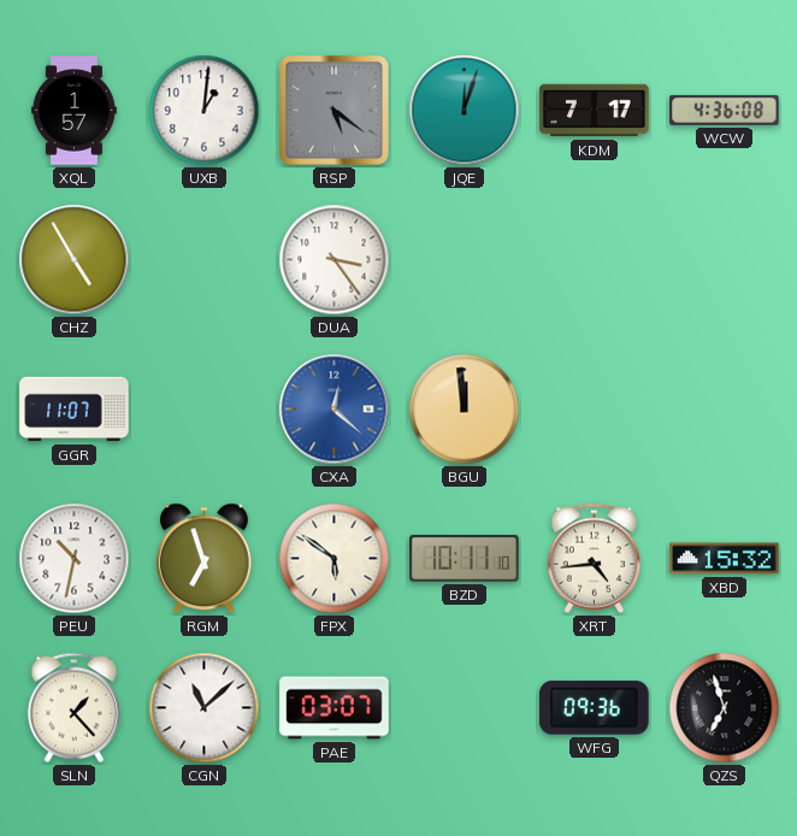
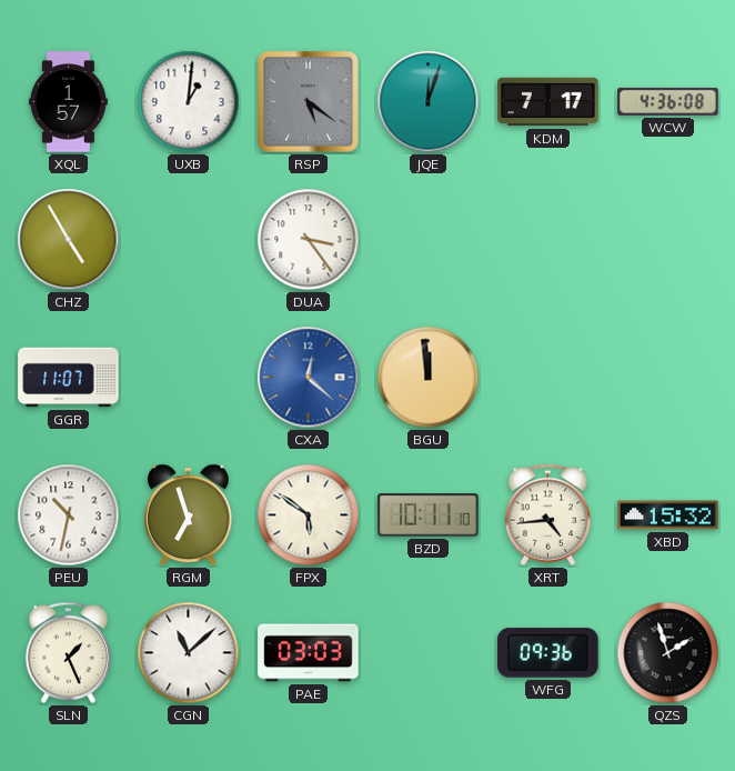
SLN: 1:23 -> 1:26 (69, 652)
PAE: 03:07 -> 03:03 (309, 653)
QZS: 6:57 -> 1:57 (668, 653)
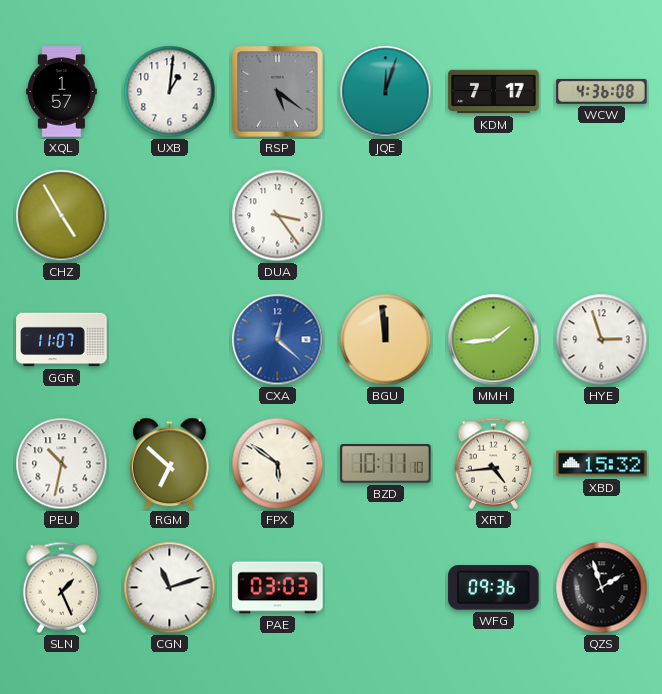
MMH: none -> 1:44 (494, 340)
HYE: none -> 2:57 (602, 340)
RGM: 6:57 -> 6:52 (170, 464)
CGN: 11:08 -> 11:12 (170, 588)
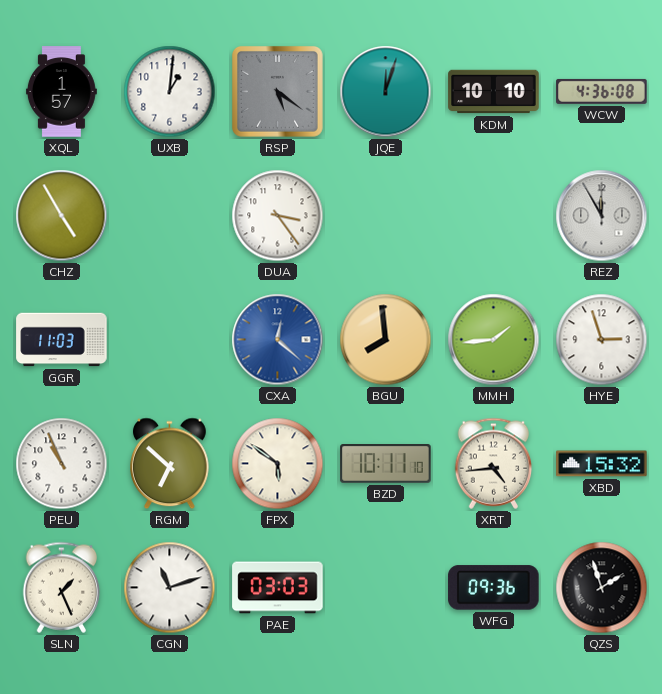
KDM: 7:17 -> 10:10 (494, 92)
REZ: none -> 11:55 (602, 216)
GGR: 11:07 -> 11:03 (62, 340)
BGU: 11:59 -> 7:59 (386, 340)
PEU: 10:32 -> 10:56 (62, 464)
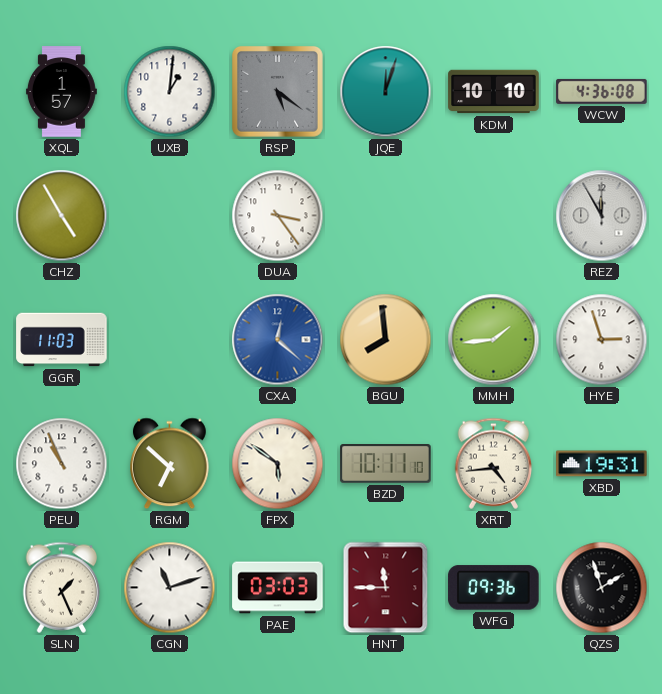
XBD: 15:32 -> 19:31 (602, 464)
HNT: none -> 11:45 (386, 588)
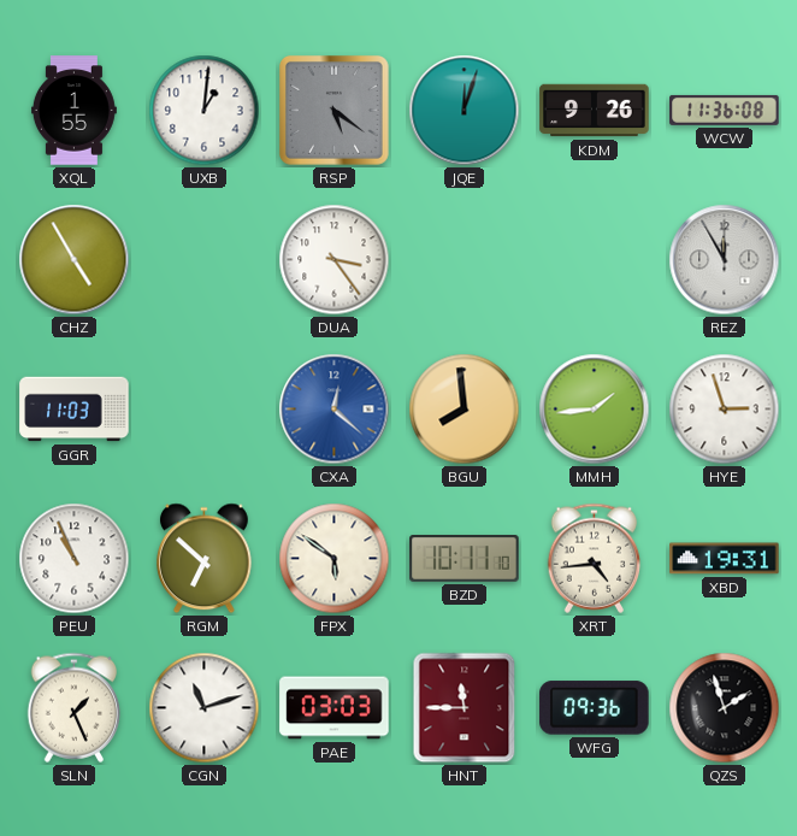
XQL: 1:57 -> 1:55 (73, 111)
KDM: 10:10 -> 9:26 (595, 111)
WCW: 4:36 -> 11:36 (725, 110)
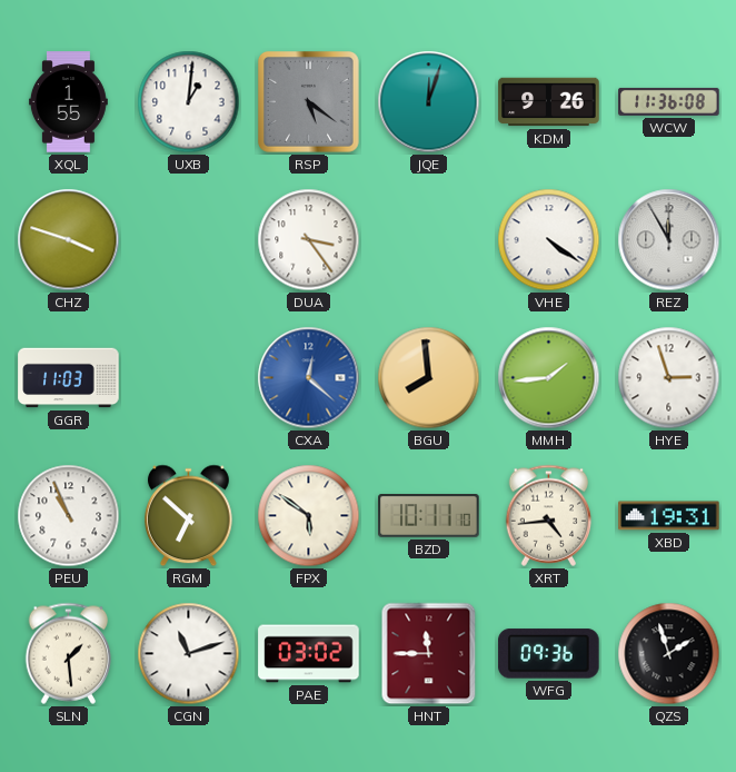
CHZ: 4:55 -> 3:48 (69, 240)
VHE: none -> 4:21 (549, 240)
SLN: 1:26 -> 1:29 (69, 653)
PAE: 03:03 -> 03:02 (309, 654)
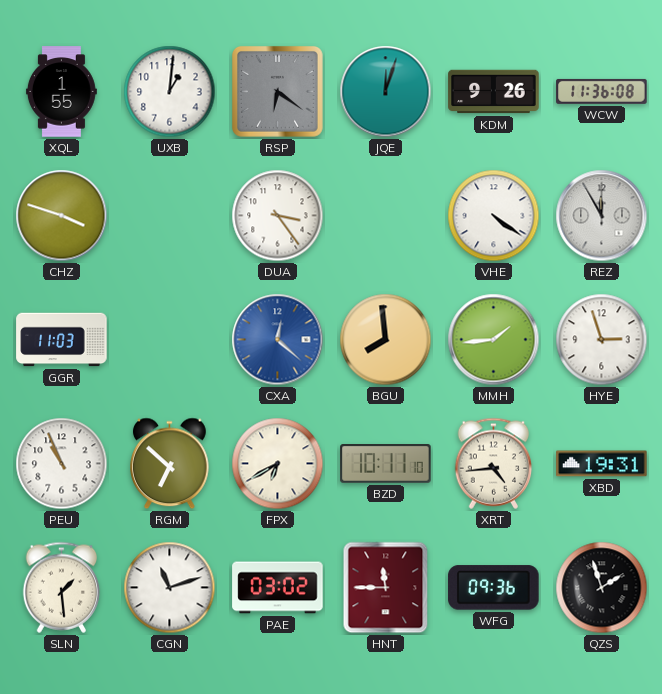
RSP: 5:21 -> 6:21 (277, 91)
FPX: 5:51 -> 6:40 (278, 464)
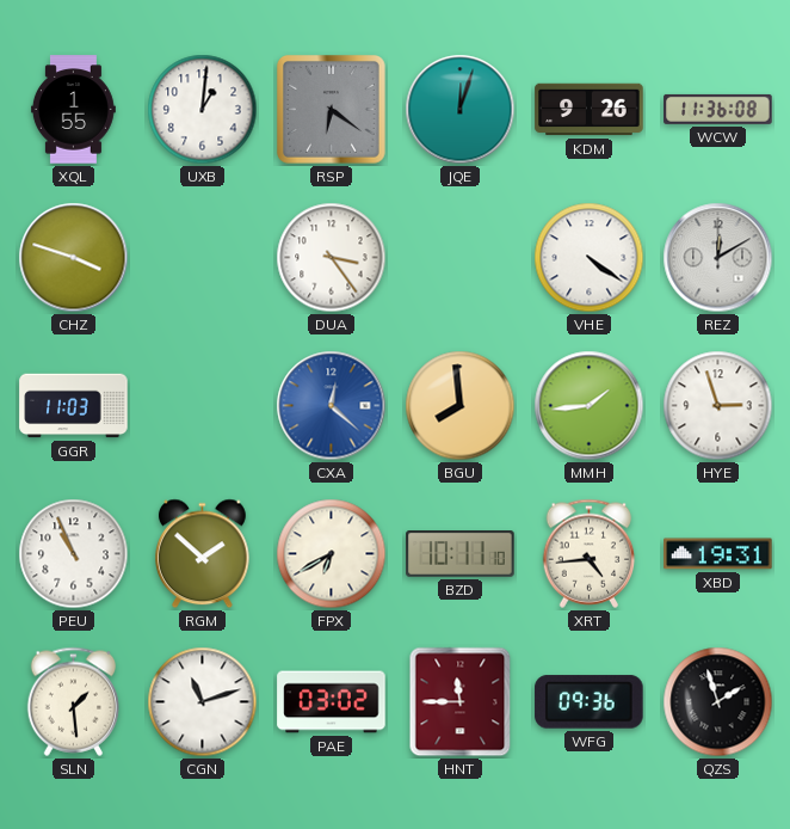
REZ: 11:55 -> 12:10 (718, 258)
RGM: 6:52 -> 1:52 (203, 554)
